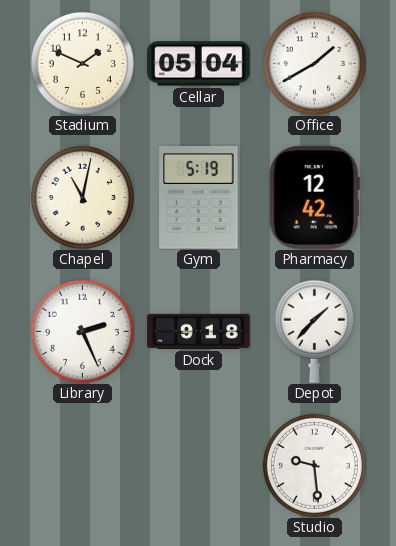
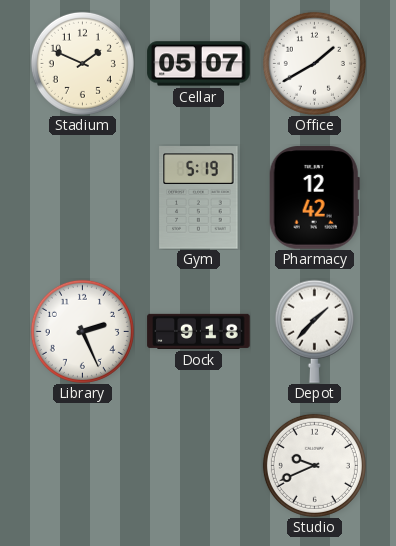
Cellar: 05:04 -> 05:07 (199, 64)
Chapel: 11:02 -> none (82, 197)
Studio: 9:29 -> 9:41 (314, 465)
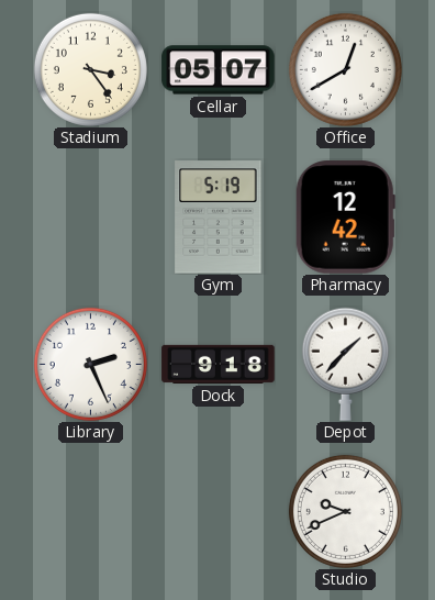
Stadium: 1:49 -> 3:24 (90, 69)
Office: 1:40 -> 12:40 (345, 69)
